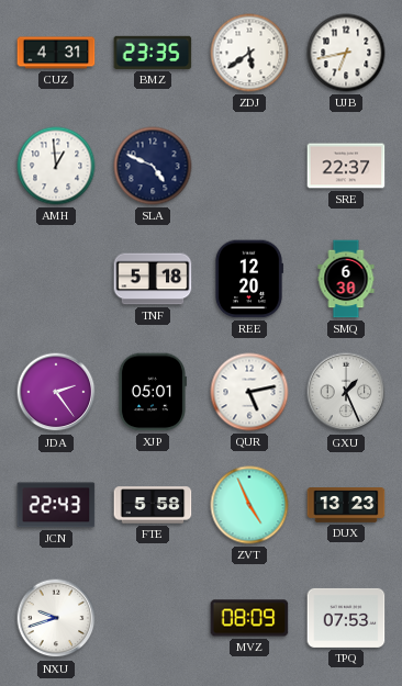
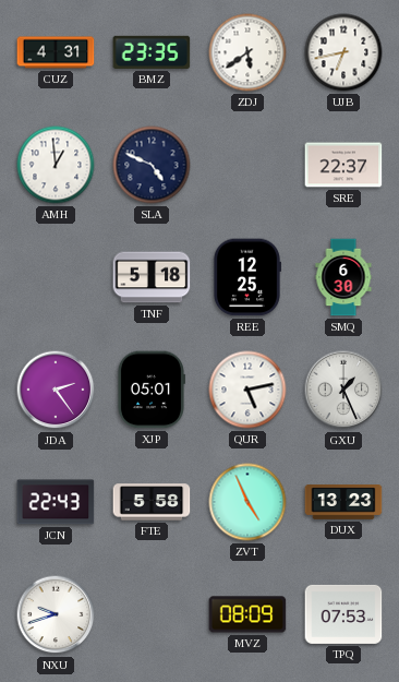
REE: 12:20 -> 12:25 (246, 277)
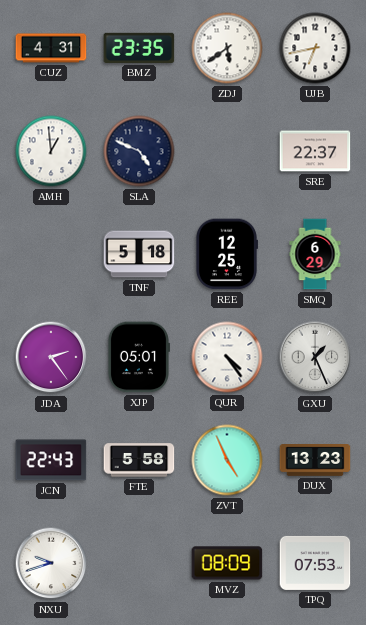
SMQ: 6:30 -> 6:29 (315, 254)
QUR: 5:13 -> 4:24 (227, 357)
